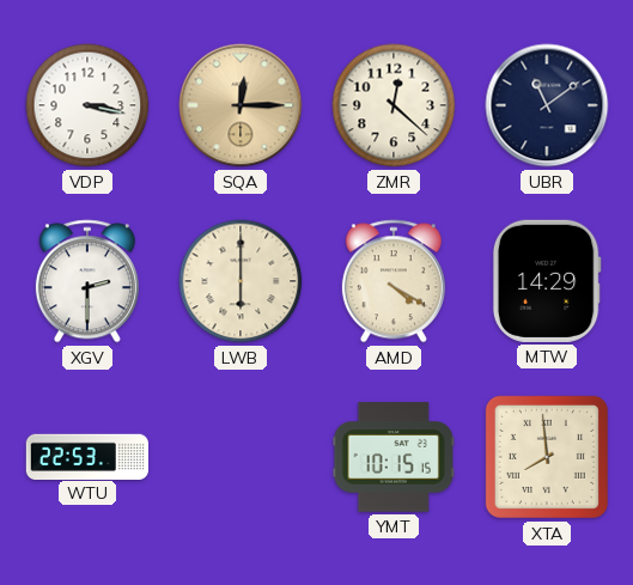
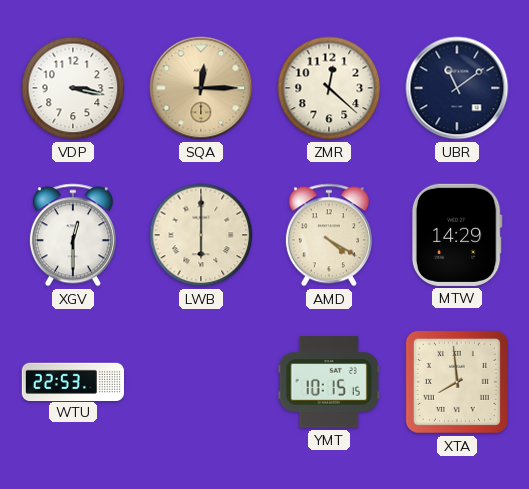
XGV: 2:30 -> 12:30 (73, 235)
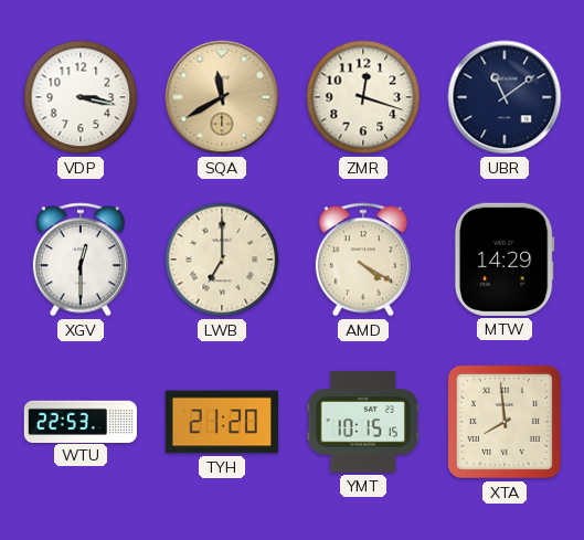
SQA: 12:15 -> 11:40 (222, 97)
ZMR: 12:22 -> 12:18 (363, 97)
LWB: 6:00 -> 7:00 (222, 260)
TYH: none -> 21:20 (222, 422)
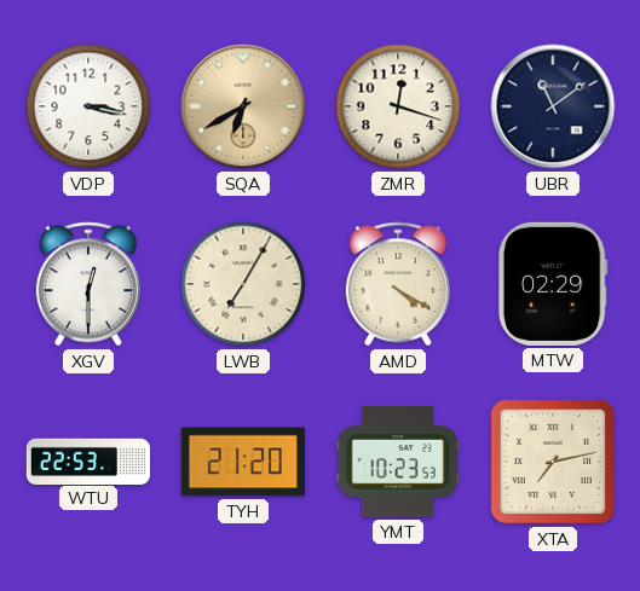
SQA: 11:40 -> 6:40 (243, 106)
LWB: 7:00 -> 7:05 (243, 284)
MTW: 14:29 -> 02:29 (553, 284)
YMT: 10:15 -> 10:23 (398, 462)
XTA: 7:59 -> 7:13 (553, 462)
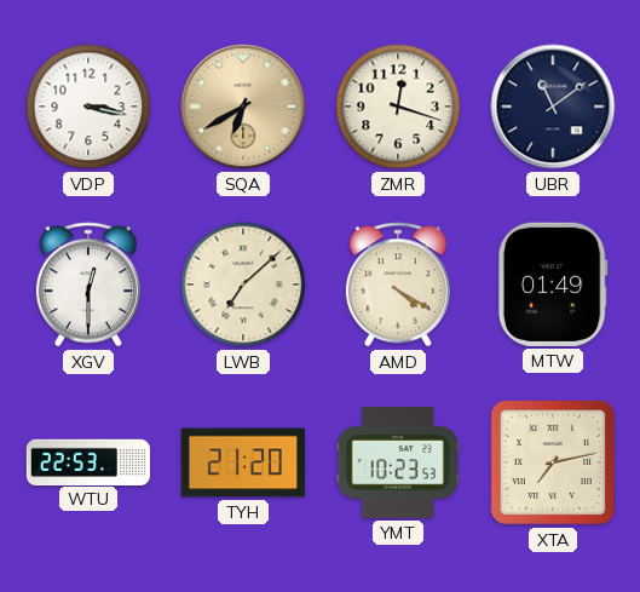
LWB: 7:05 -> 7:08 (243, 284)
MTW: 02:29 -> 01:49 (553, 284)
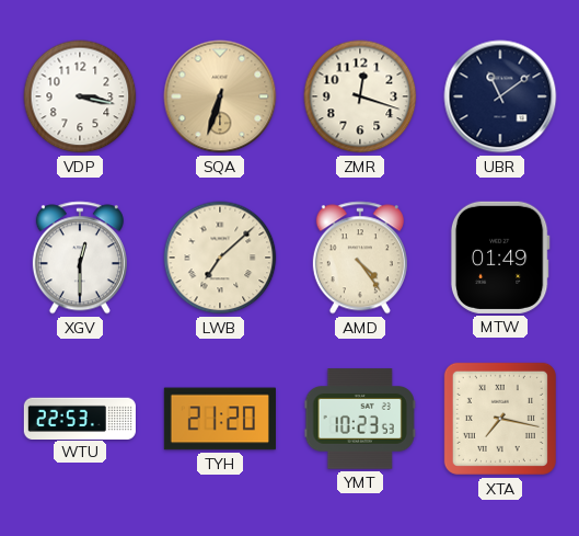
SQA: 6:40 -> 6:33 (220, 96)
AMD: 4:20 -> 4:24 (360, 258)
XTA: 7:13 -> 7:17 (500, 419)
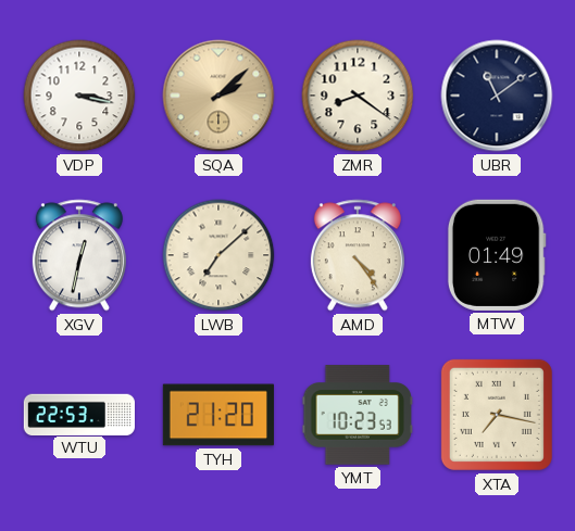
SQA: 6:33 -> 2:08 (218, 96)
ZMR: 12:18 -> 8:21 (358, 96)
XGV: 12:30 -> 12:32 (79, 255)
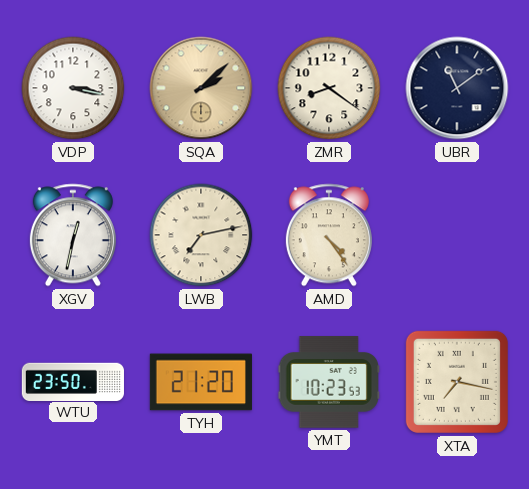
LWB: 7:08 -> 7:13 (201, 235)
MTW: 01:49 -> none (497, 255)
WTU: 22:53 -> 23:50 (73, 381)
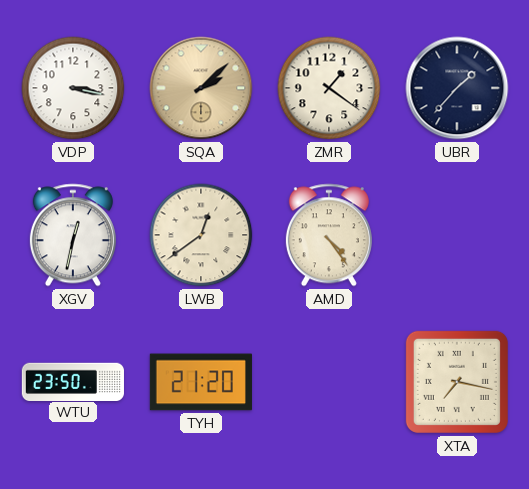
ZMR: 8:21 -> 1:21 (329, 88)
UBR: 11:09 -> 1:37 (457, 88)
LWB: 7:13 -> 12:39 (201, 235)
YMT: 10:23 -> none (329, 382)
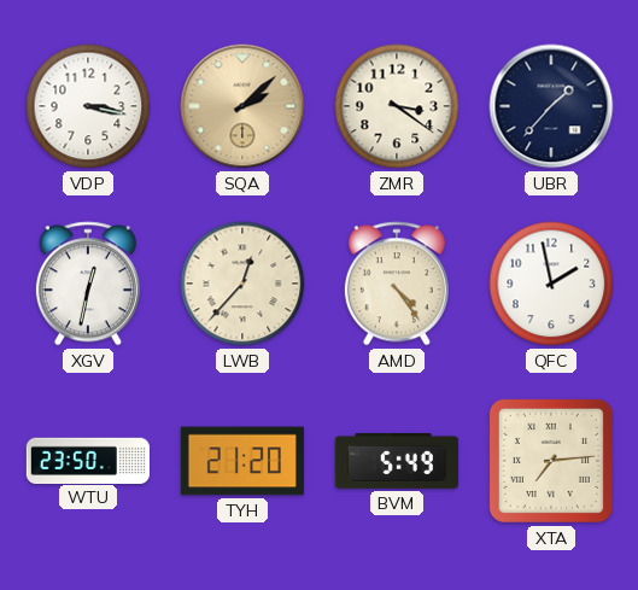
ZMR: 1:21 -> 3:21 (397, 106)
LWB: 12:39 -> 12:37 (242, 284)
QFC: none -> 1:58 (551, 284)
BVM: none -> 5:49 (397, 461)
XTA: 7:17 -> 7:14 (551, 461)
